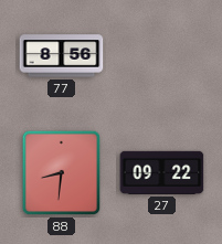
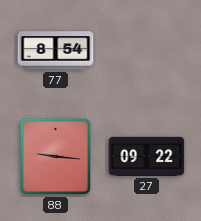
77: 8:56 -> 8:54 (56, 51)
88: 8:31 -> 9:16 (56, 157)
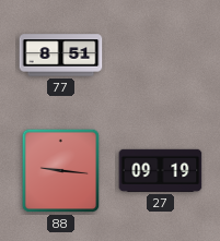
77: 8:54 -> 8:51 (61, 56)
27: 09:22 -> 09:19 (161, 170)
